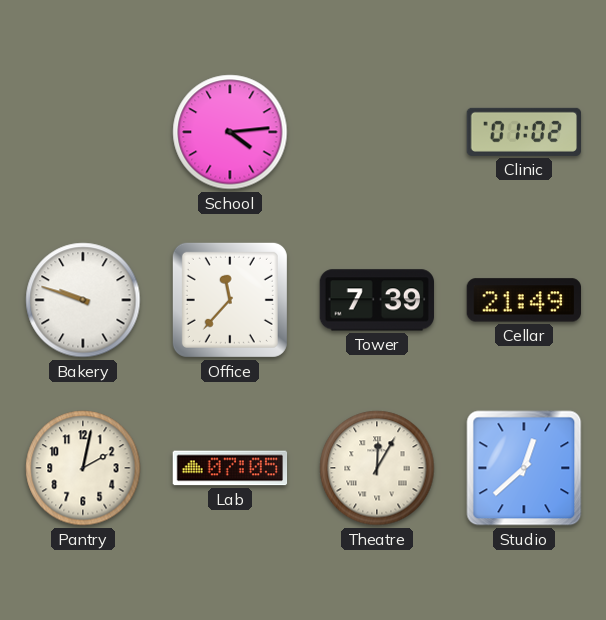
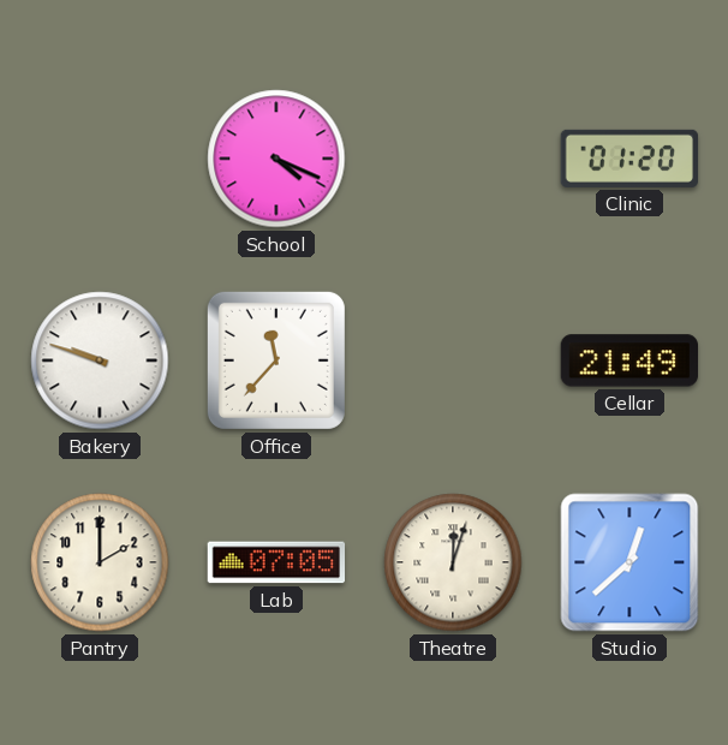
School: 4:14 -> 4:19 (276, 159)
Clinic: 01:02 -> 01:20 (629, 159)
Tower: 7:39 -> none (376, 300)
Pantry: 2:02 -> 2:00 (100, 562)
Theatre: 12:05 -> 12:03 (453, 562)
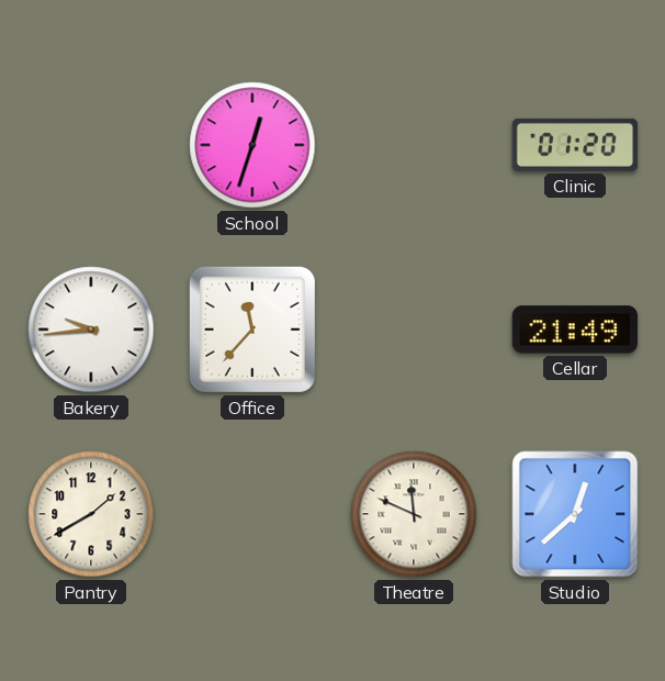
School: 4:19 -> 12:33 (252, 145)
Bakery: 9:48 -> 9:44 (91, 330)
Pantry: 2:00 -> 1:40 (91, 514)
Lab: 07:05 -> none (276, 562)
Theatre: 12:03 -> 11:49 (414, 514)
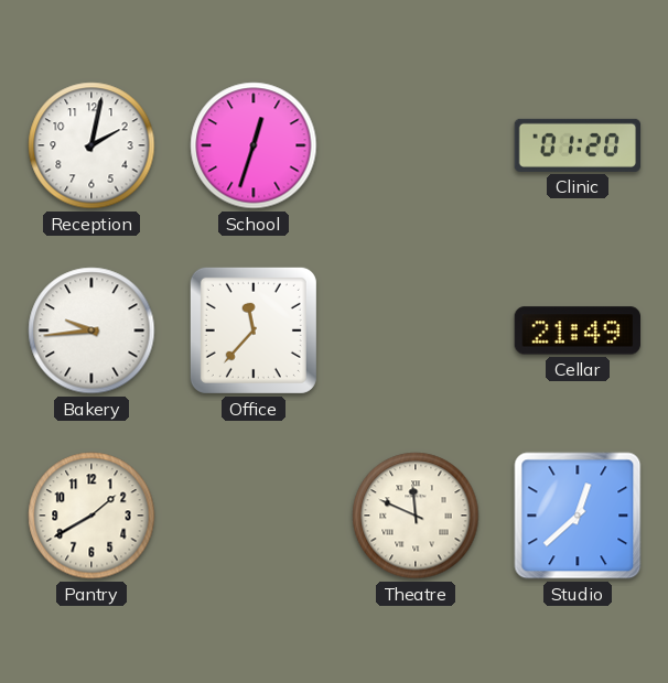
Reception: none -> 2:02 (91, 145)
